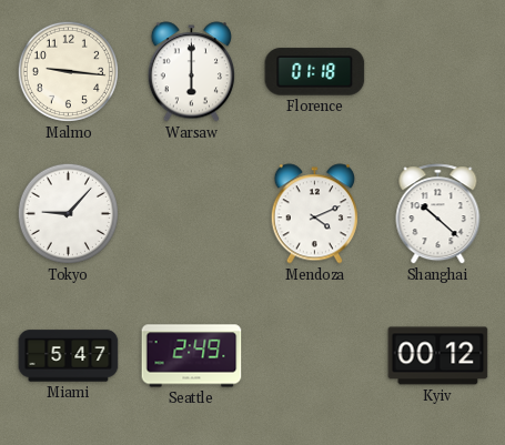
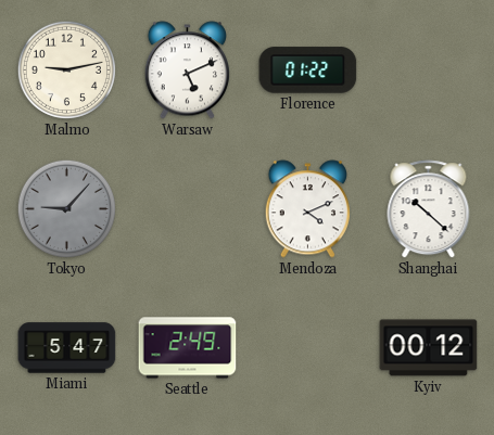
Malmo: 9:16 -> 9:13 (66, 69)
Warsaw: 6:00 -> 5:11 (187, 71)
Florence: 01:18 -> 01:22 (308, 71)
Tokyo dial: white -> grey (66, 208)
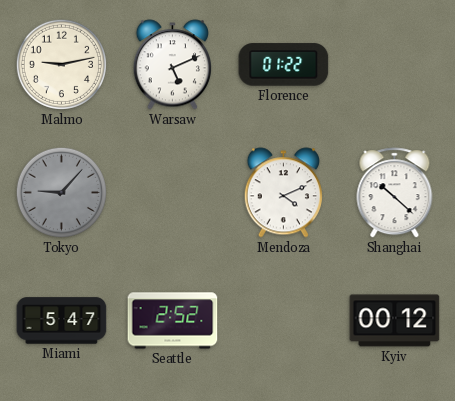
Seattle: 2:49 -> 2:52 (173, 321)
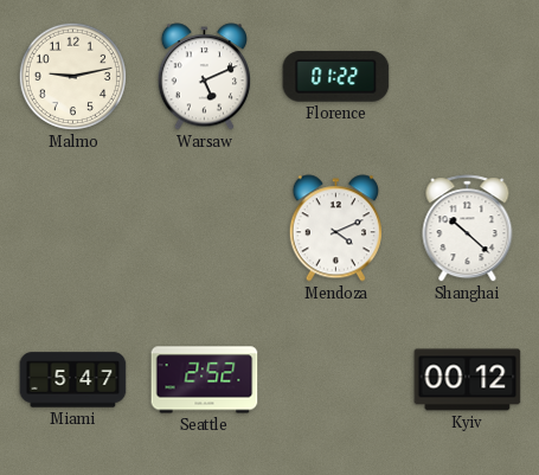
Tokyo: 9:07 -> none (61, 192)
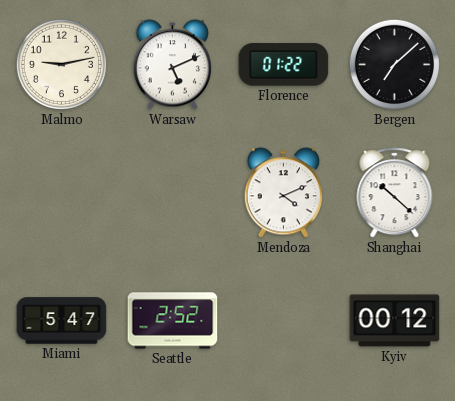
Bergen: none -> 7:08 (394, 64)
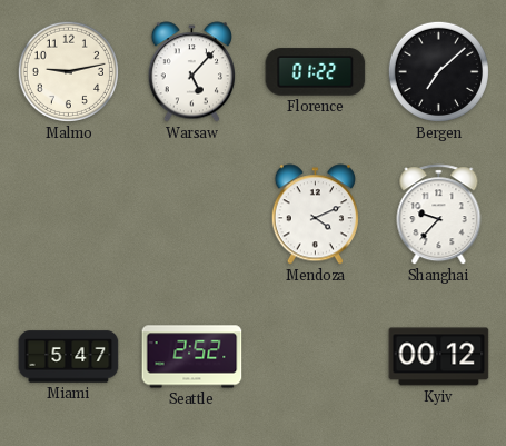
Warsaw: 5:11 -> 5:07 (191, 72)
Shanghai: 10:22 -> 9:37 (439, 215)
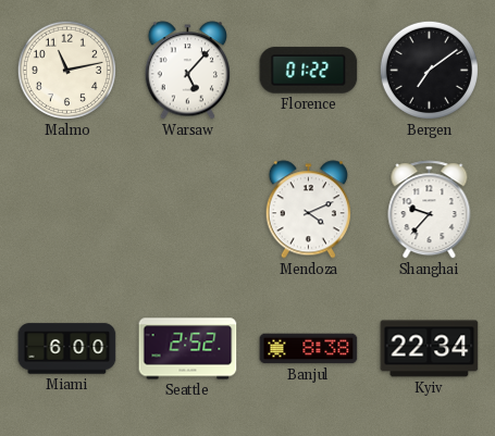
Malmo: 9:13 -> 11:13 (66, 70)
Bergen: 7:08 -> 7:09 (429, 70)
Miami: 5:47 -> 6:00 (67, 349)
Banjul: none -> 8:38 (309, 349)
Kyiv: 00:12 -> 22:34 (430, 349)
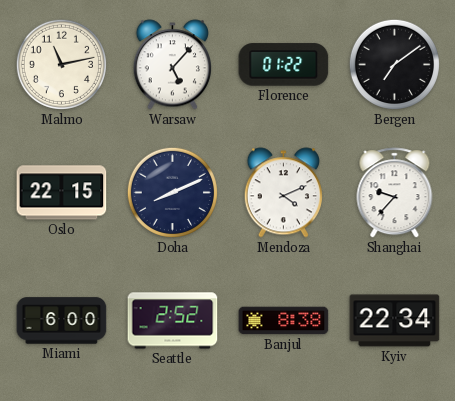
Oslo: none -> 22:15 (62, 193)
Doha: none -> 8:11 (172, 192)
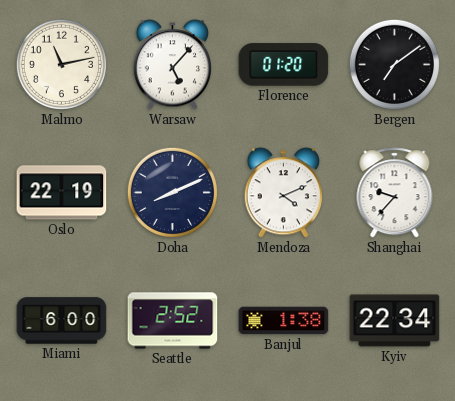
Florence: 01:22 -> 01:20 (284, 65)
Oslo: 22:15 -> 22:19 (62, 193)
Banjul: 8:38 -> 1:38 (284, 321)
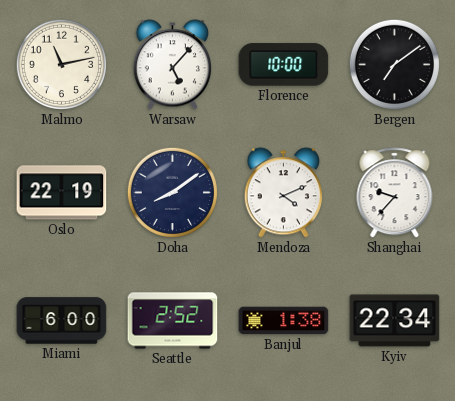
Florence: 01:20 -> 10:00 (284, 65)
Doha: 8:11 -> 8:09 (172, 192)
